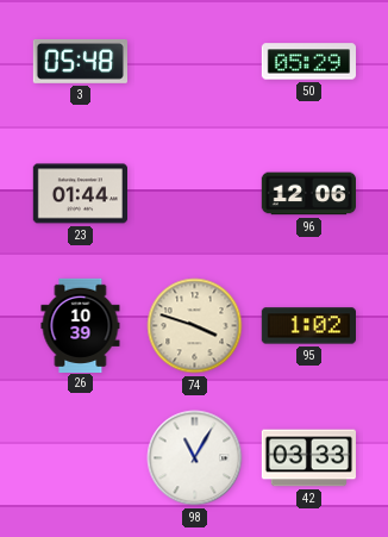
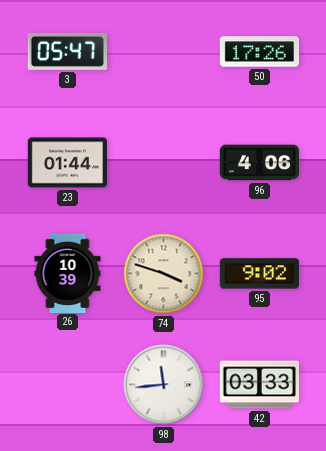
3: 05:48 -> 05:47 (67, 51)
50: 05:29 -> 17:26 (259, 52)
96: 12:06 -> 4:06 (259, 163)
95: 1:02 -> 9:02 (259, 274)
98: 11:05 -> 11:44 (164, 385)
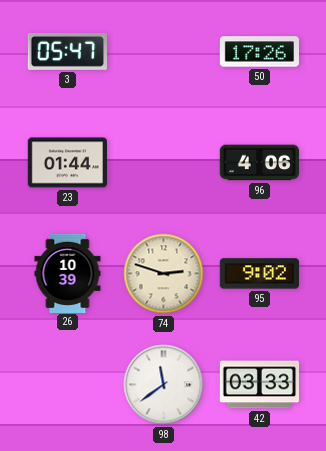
74: 3:48 -> 2:48 (164, 274)
98: 11:44 -> 11:39 (164, 385)
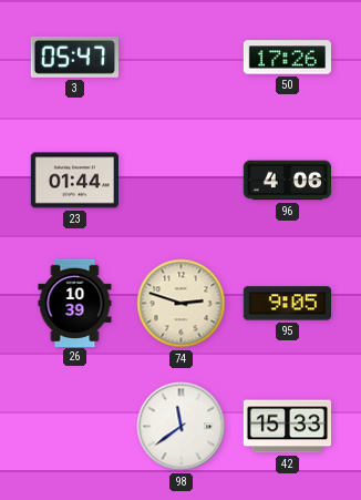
95: 9:02 -> 9:05 (287, 304)
42: 03:33 -> 15:33 (287, 427)
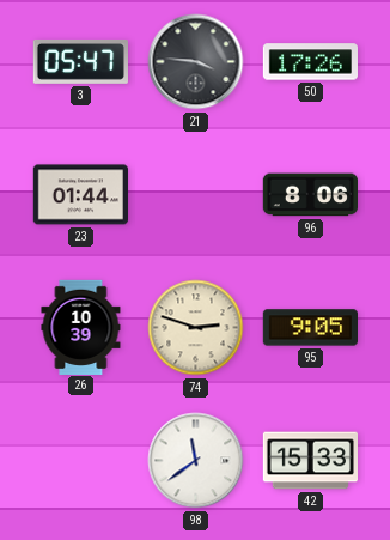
21: none -> 3:46 (196, 62)
96: 4:06 -> 8:06 (310, 195)
